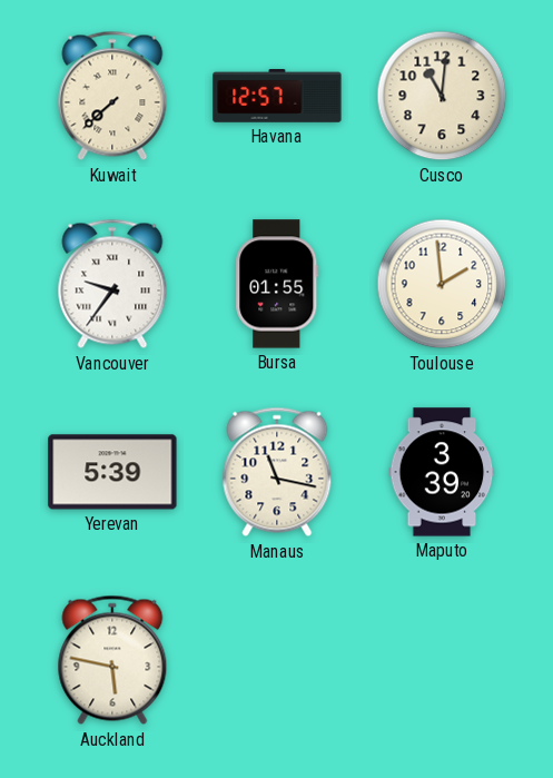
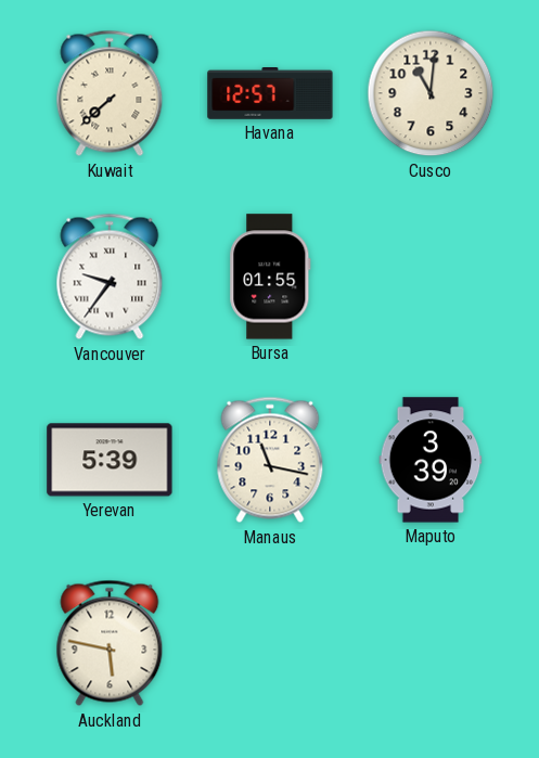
Toulouse: 1:59 -> none (442, 284)
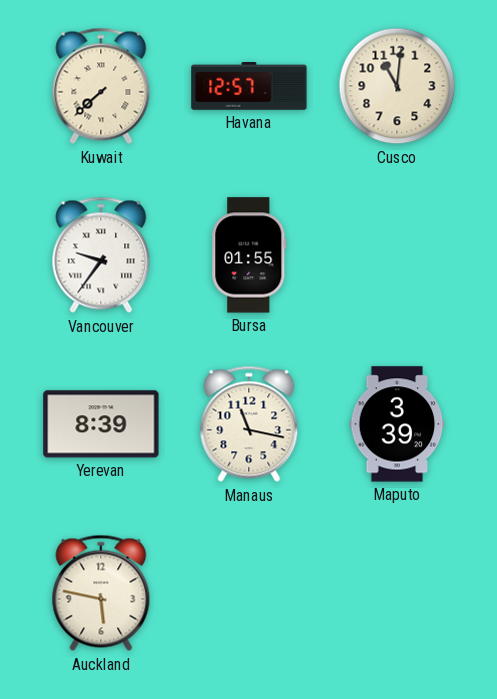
Yerevan: 5:39 -> 8:39 (101, 424)
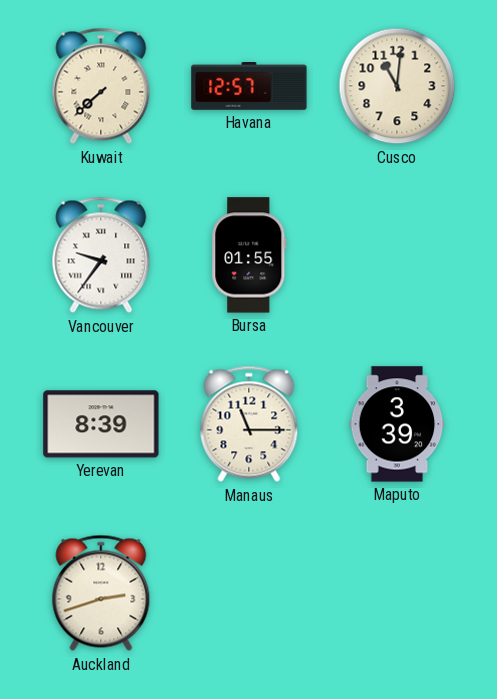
Manaus: 11:17 -> 11:15 (249, 424)
Auckland: 5:47 -> 2:42 (101, 593)
